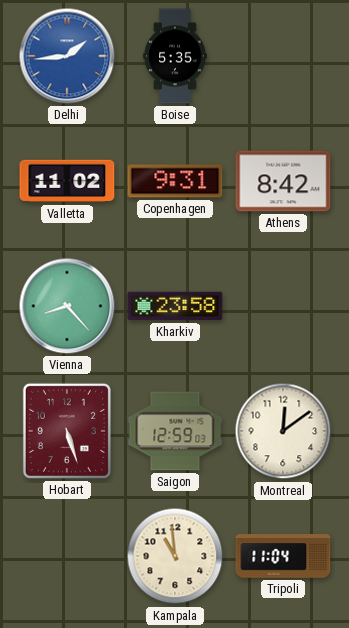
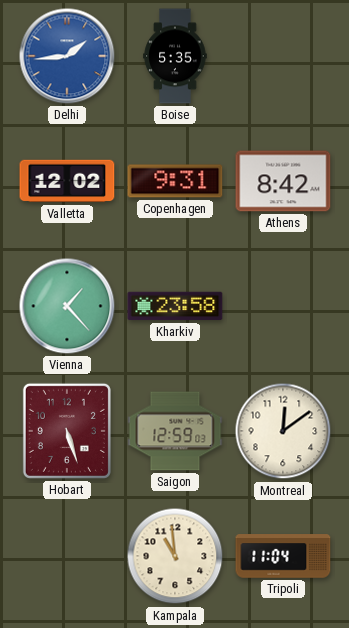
Valletta: 11:02 -> 12:02 (67, 181)
Vienna: 8:23 -> 1:23 (67, 306)
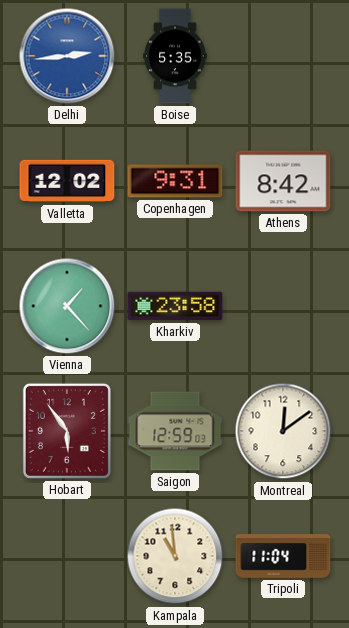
Delhi: 1:44 -> 2:44 (67, 56)
Hobart: 5:27 -> 5:54 (67, 431)
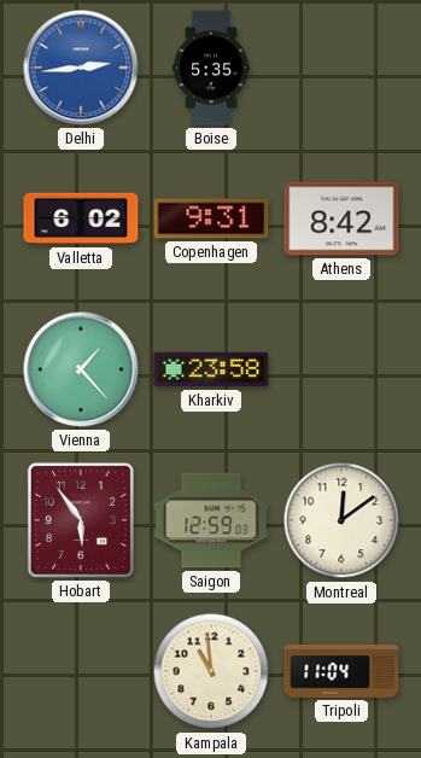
Valletta: 12:02 -> 6:02 (81, 218)
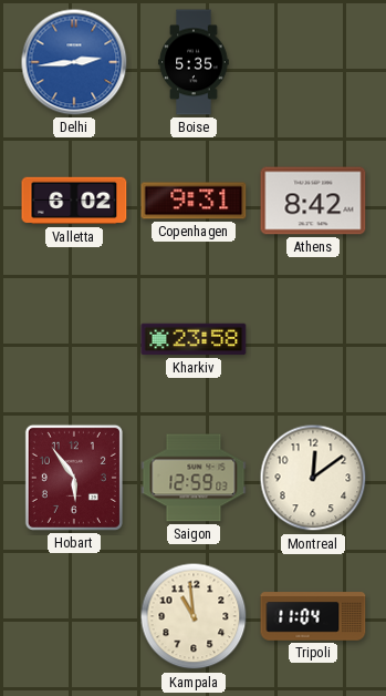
Vienna: 1:23 -> none (81, 369)
